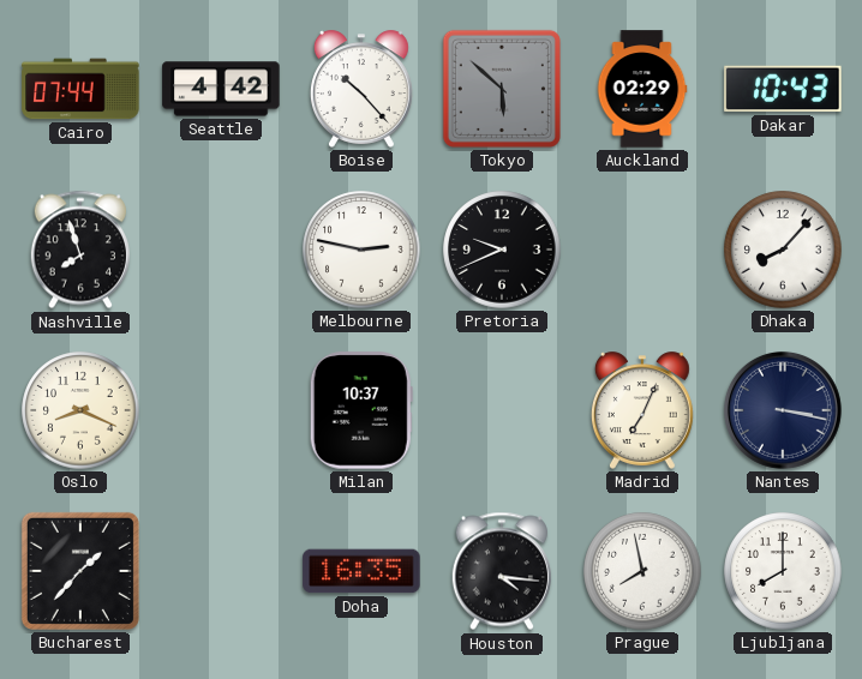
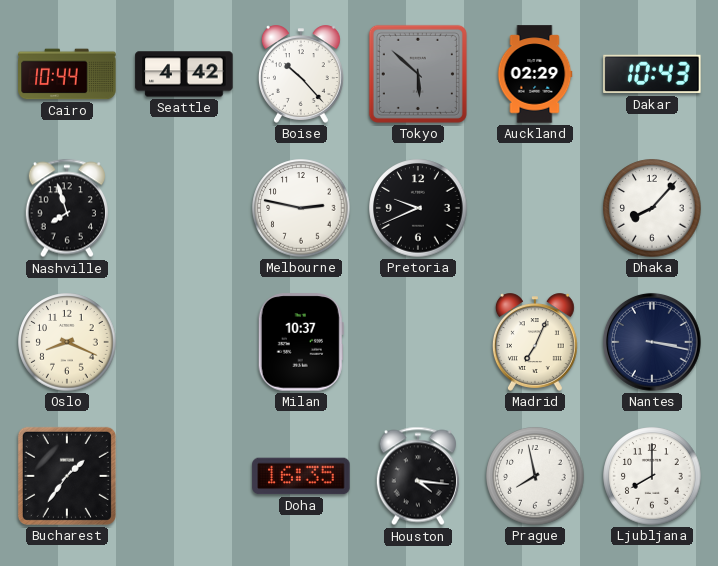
Cairo: 07:44 -> 10:44 (67, 74)
Bucharest: 1:37 -> 1:36 (67, 476)
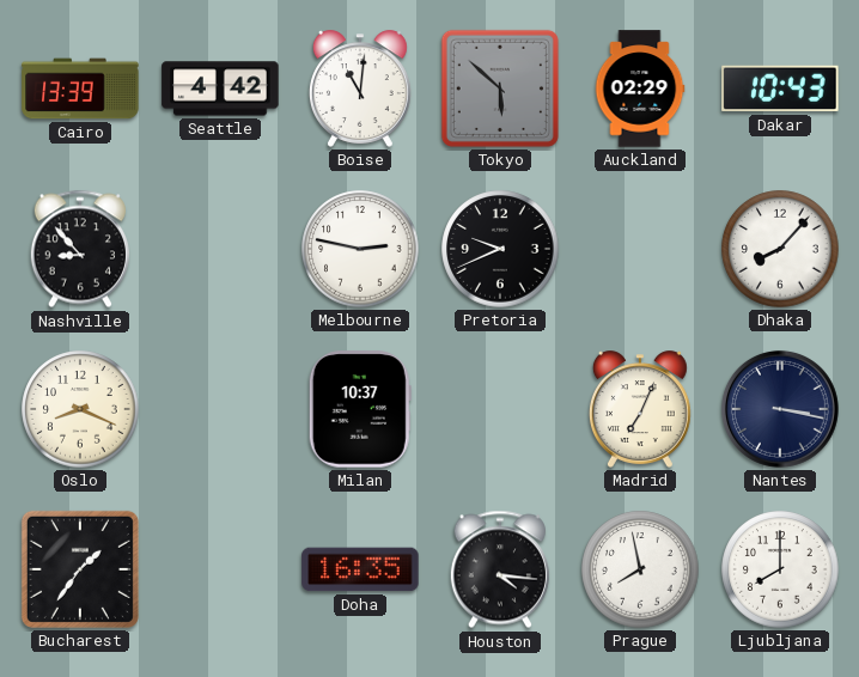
Cairo: 10:44 -> 13:39 (80, 89)
Boise: 10:23 -> 11:01 (360, 89)
Nashville: 7:57 -> 8:53 (80, 249)
